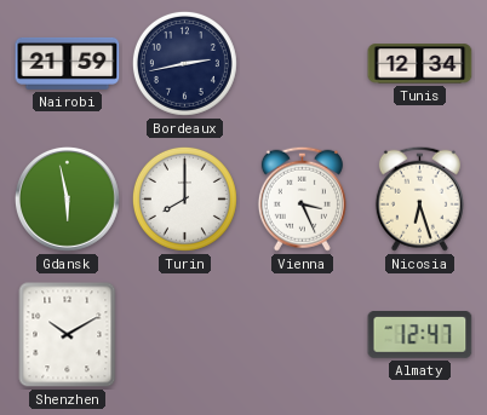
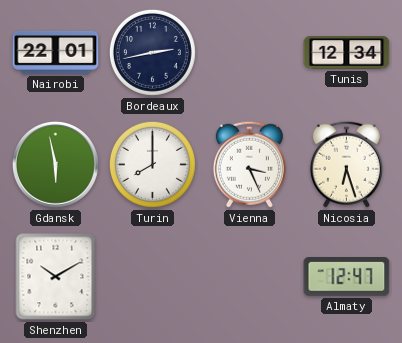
Nairobi: 21:59 -> 22:01 (56, 52)
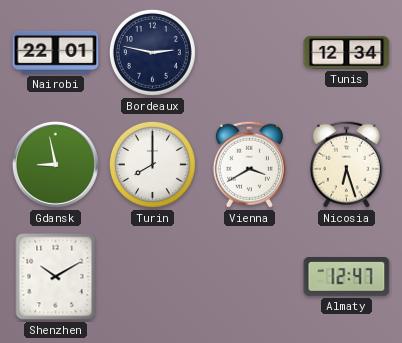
Bordeaux: 2:43 -> 2:47 (152, 52)
Gdansk: 5:58 -> 8:58 (55, 164)
Vienna: 3:26 -> 3:40 (249, 164)
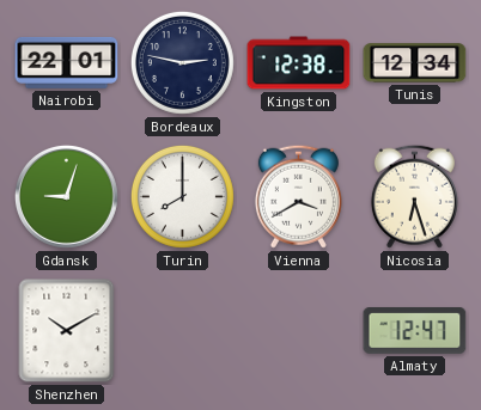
Kingston: none -> 12:38 (299, 63)
Gdansk: 8:58 -> 9:03 (66, 196)
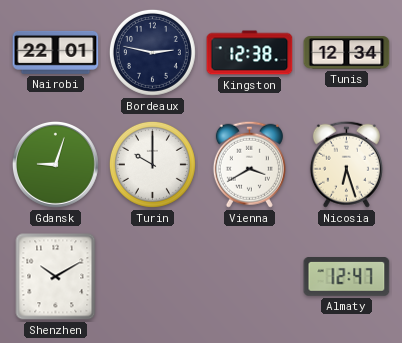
Turin: 8:00 -> 10:00 (152, 164)
